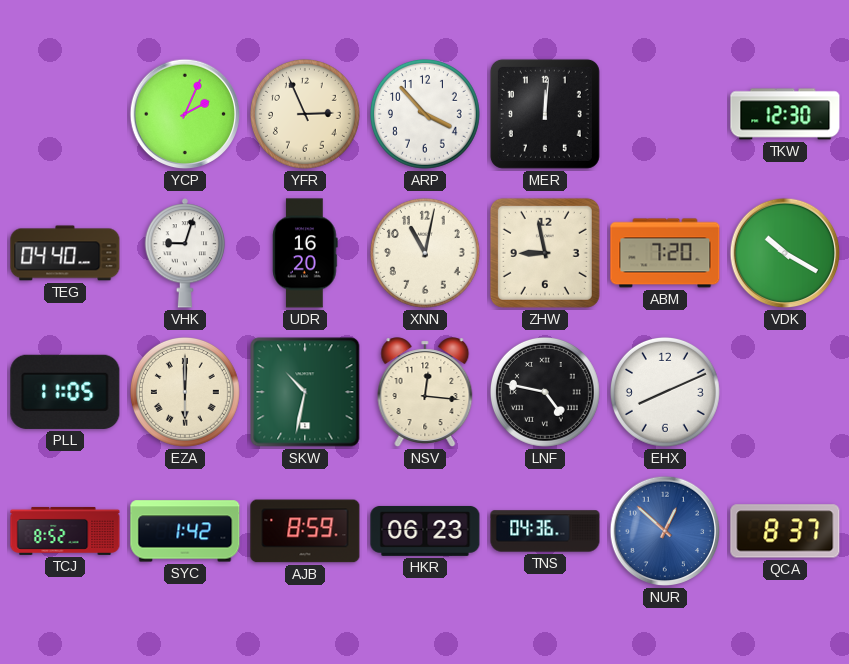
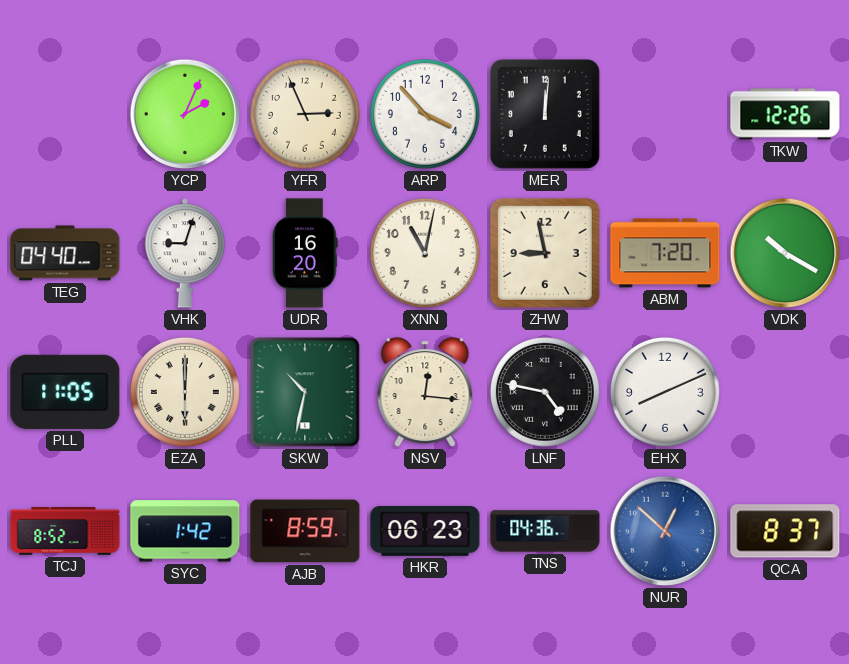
TKW: 12:30 -> 12:26 (785, 114)
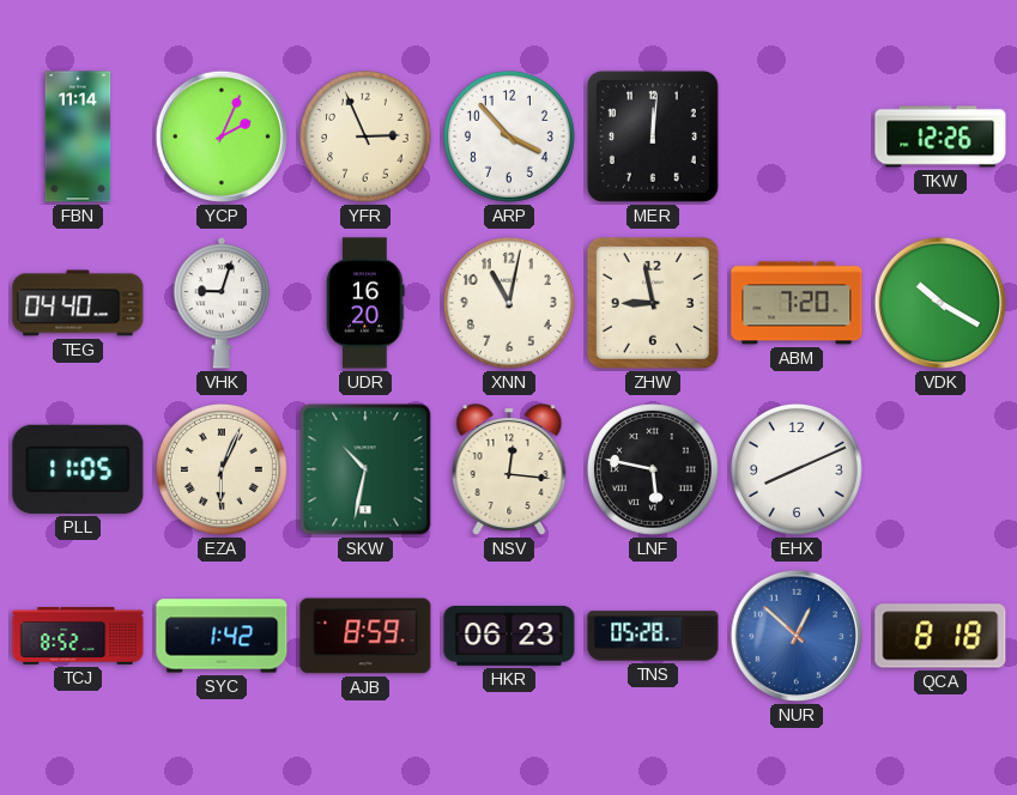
FBN: none -> 11:14 (78, 136)
EZA: 6:00 -> 6:04 (222, 469)
LNF: 4:47 -> 5:47 (653, 469)
TNS: 04:36 -> 05:28 (653, 636)
QCA: 8:37 -> 8:18 (940, 636)
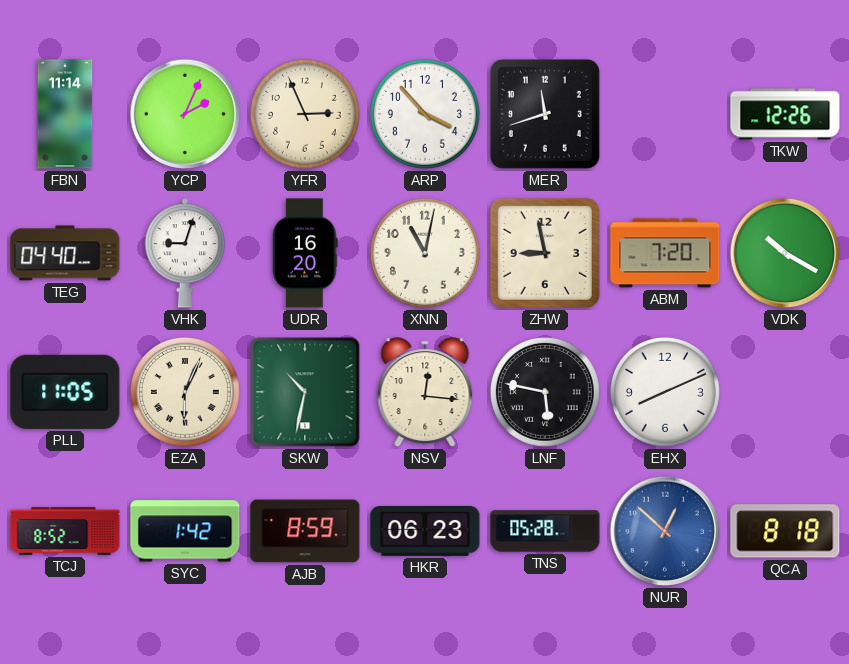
MER: 12:01 -> 11:42 (545, 114)
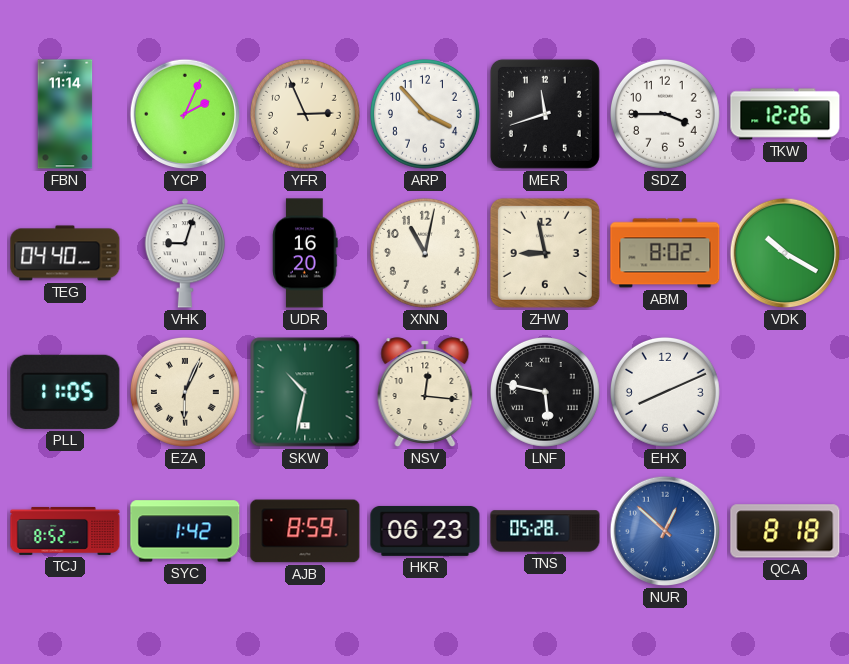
SDZ: none -> 3:45 (665, 114)
ABM: 7:20 -> 8:02 (665, 253)
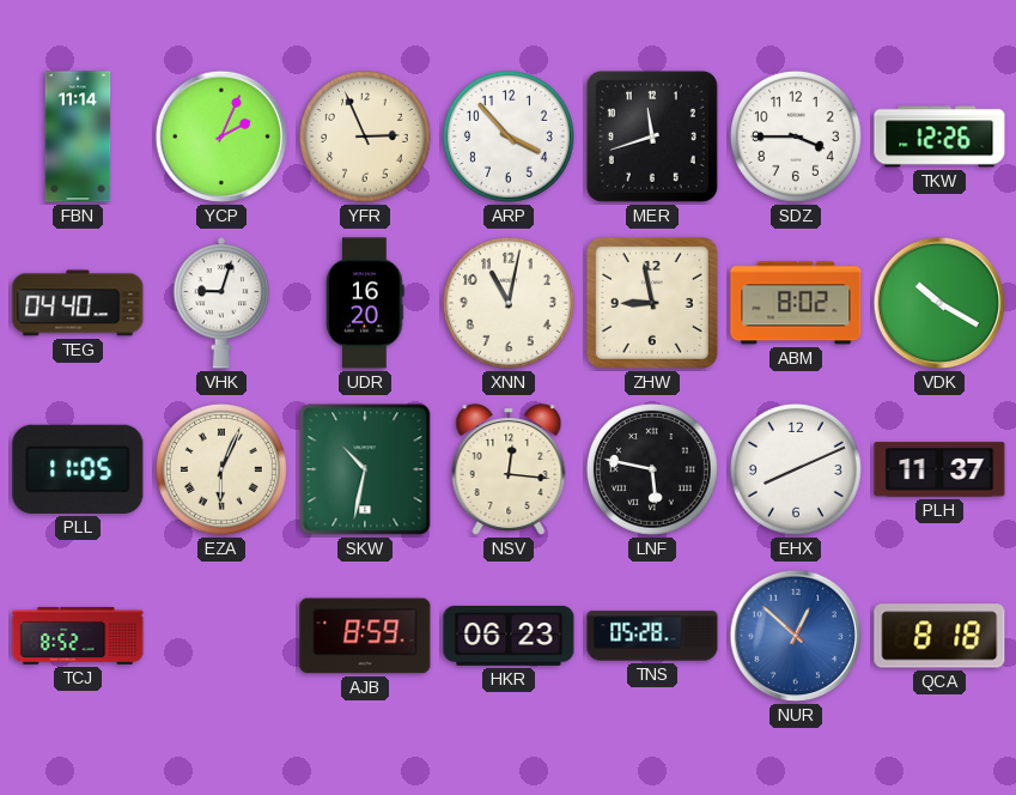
PLH: none -> 11:37 (939, 469)
SYC: 1:42 -> none (185, 531)
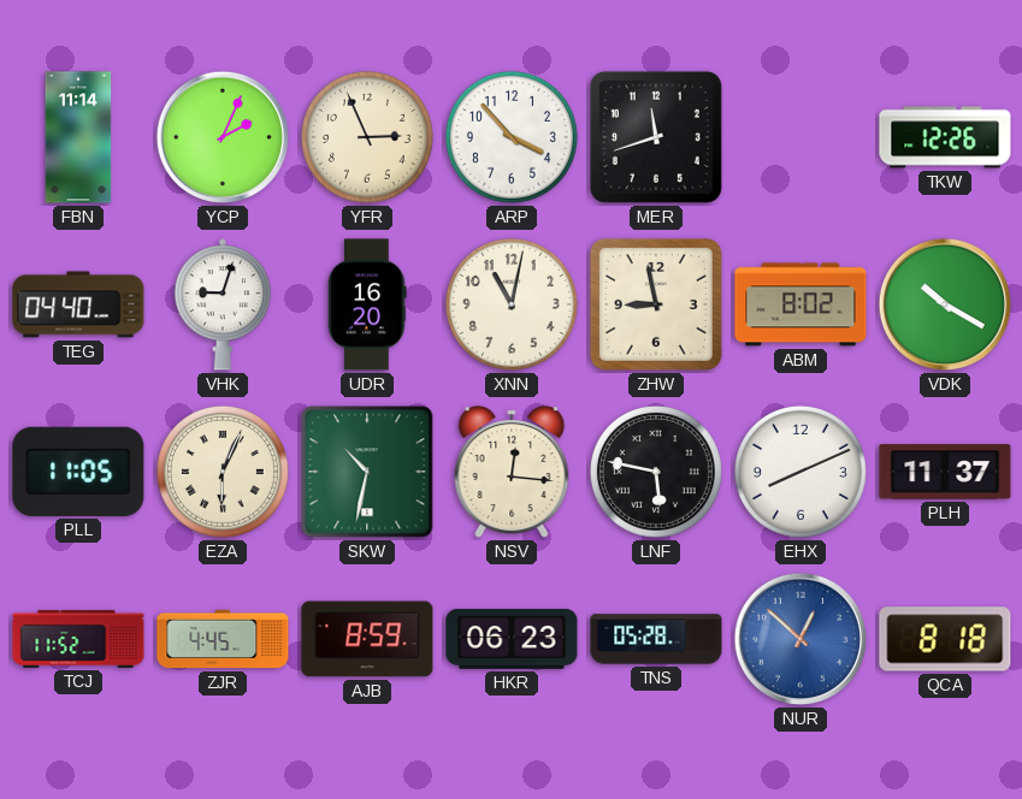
SDZ: 3:45 -> none (796, 136)
TCJ: 8:52 -> 11:52 (78, 639)
ZJR: none -> 4:45 (223, 639)
